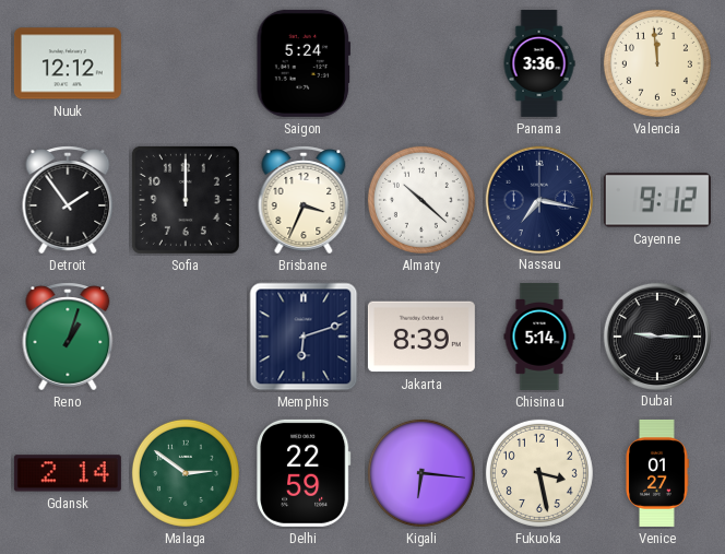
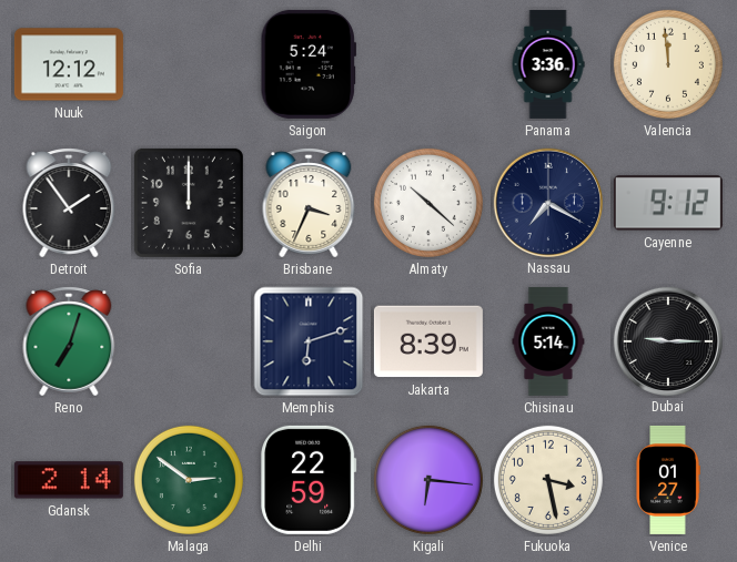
Nassau: 7:17 -> 7:20 (547, 202)
Reno: 1:03 -> 7:03 (69, 341)
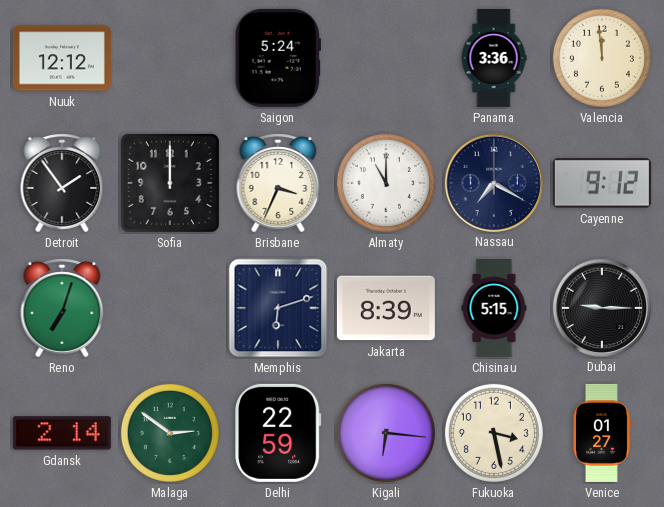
Almaty: 10:22 -> 11:00 (386, 183)
Chisinau: 5:14 -> 5:15 (494, 308)
